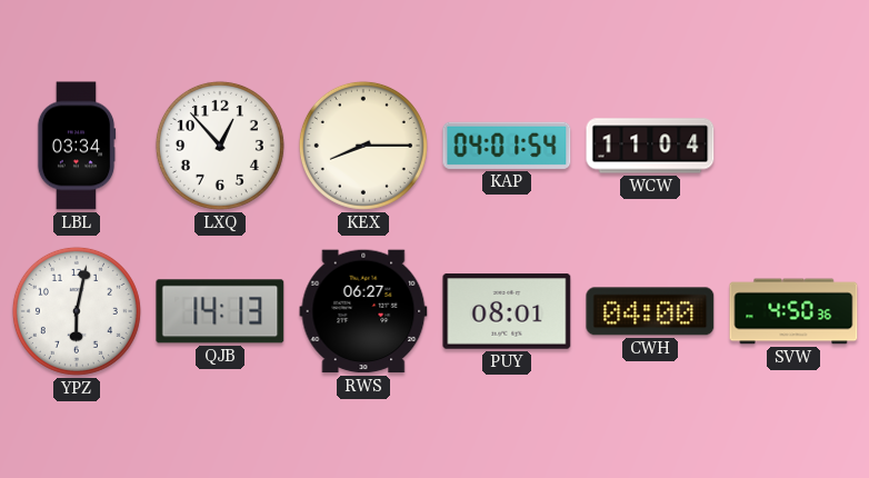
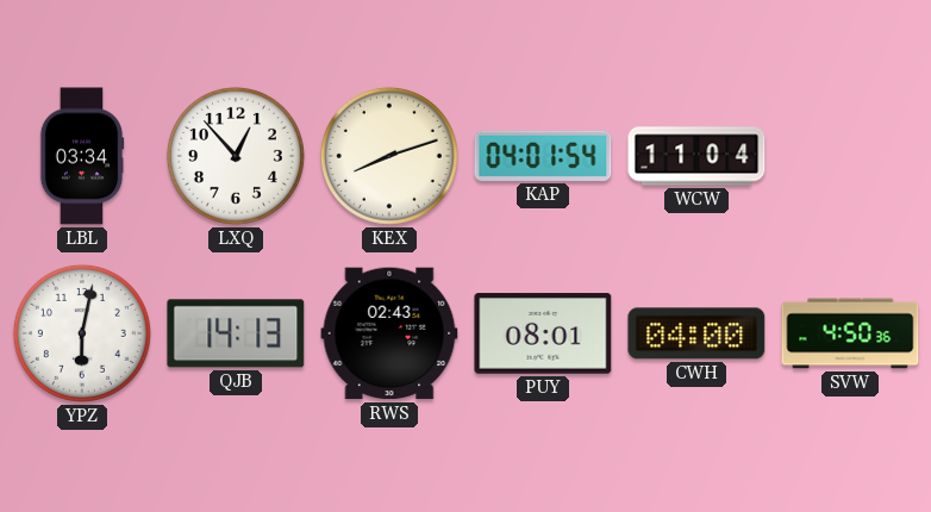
KEX: 8:15 -> 8:12 (389, 156)
RWS: 06:27 -> 02:43 (389, 333)
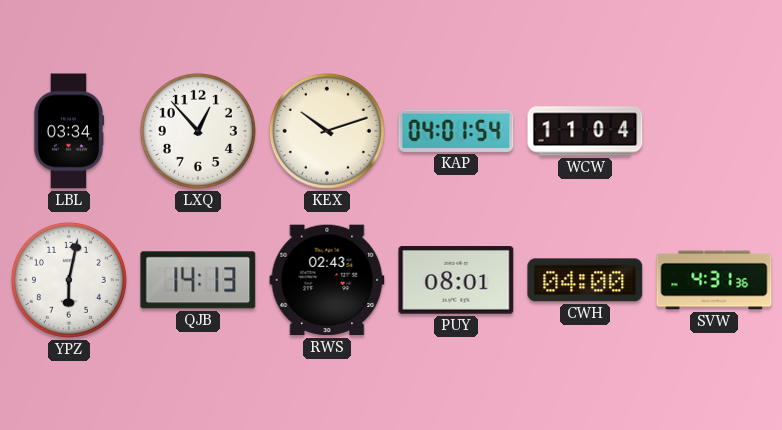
KEX: 8:12 -> 10:12 (327, 131)
SVW: 4:50 -> 4:31 (714, 280)
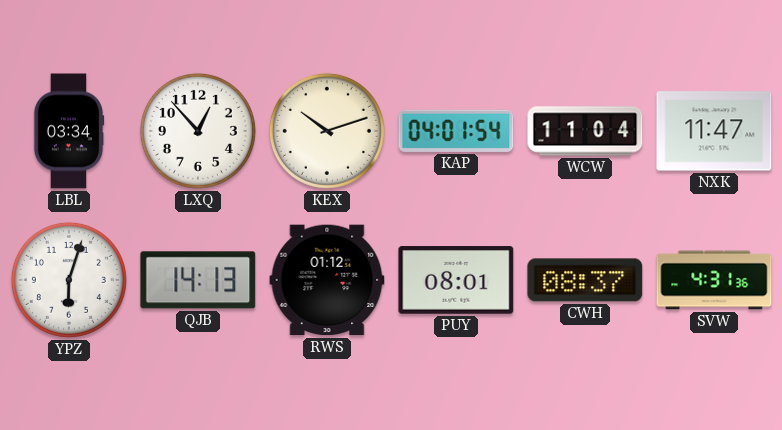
NXK: none -> 11:47 (714, 131)
YPZ: 6:02 -> 6:03 (69, 280)
RWS: 02:43 -> 01:12 (327, 280)
CWH: 04:00 -> 08:37 (585, 280)
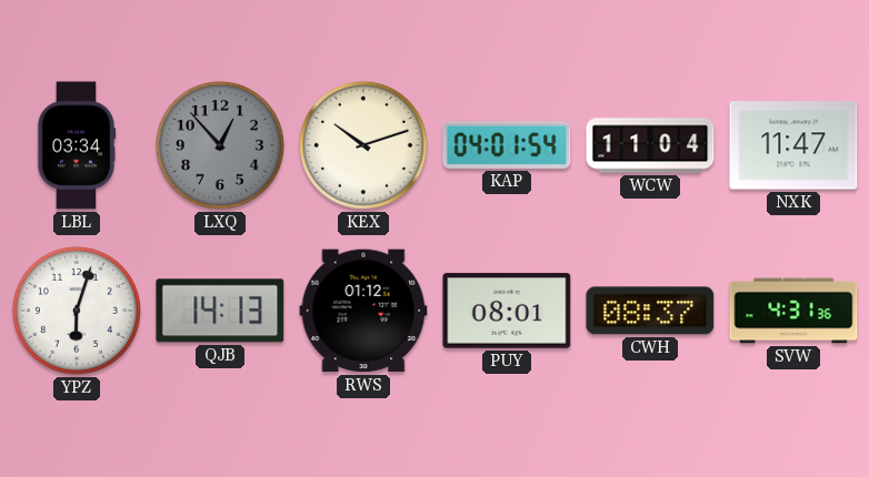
LXQ dial: white -> grey (220, 145)
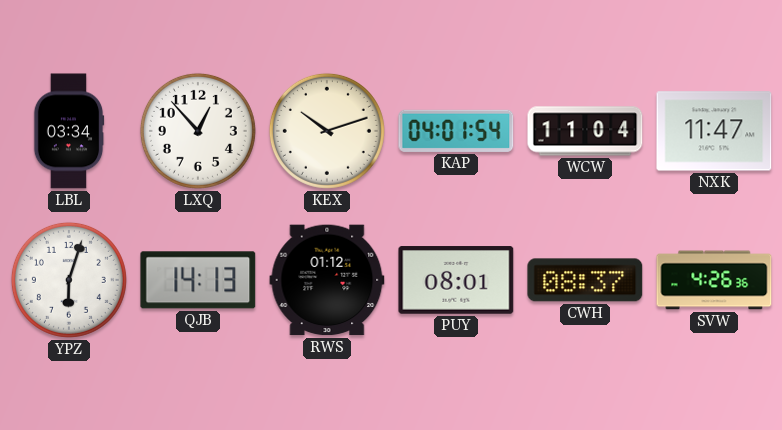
LXQ dial: grey -> white (198, 131)
SVW: 4:31 -> 4:26 (714, 280)
